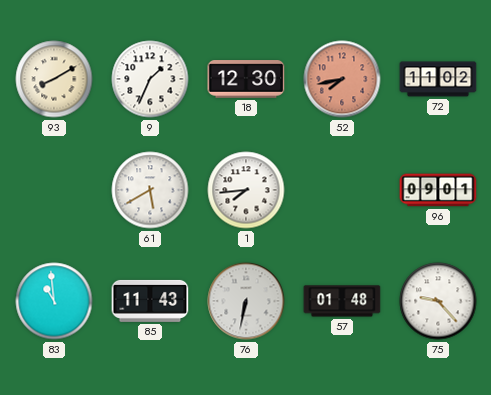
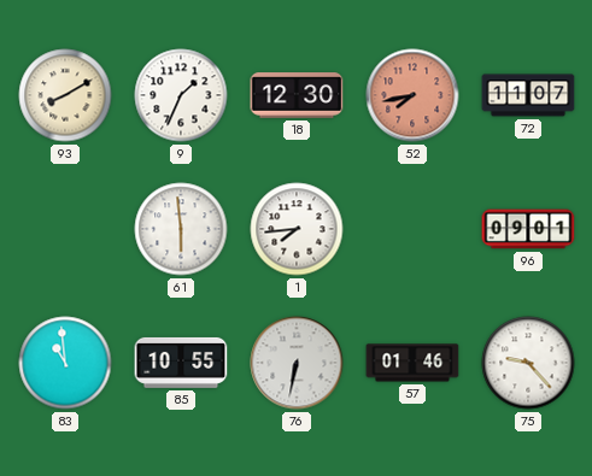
72: 11:02 -> 11:07 (528, 95)
61: 5:40 -> 5:59 (181, 229)
85: 11:43 -> 10:55 (181, 363)
57: 01:48 -> 01:46 (412, 363)
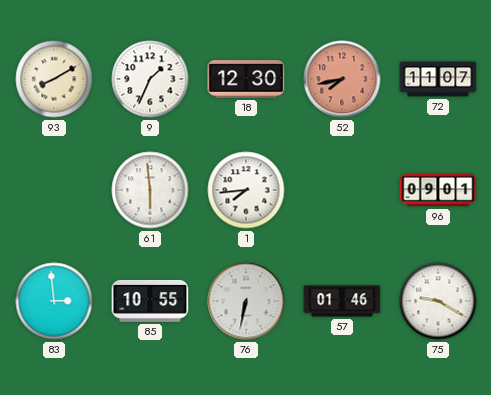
83: 10:59 -> 2:59 (54, 301)
75: 9:23 -> 9:20 (438, 301)
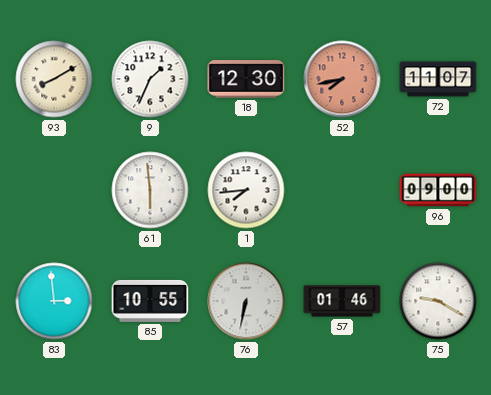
96: 09:01 -> 09:00 (438, 190)
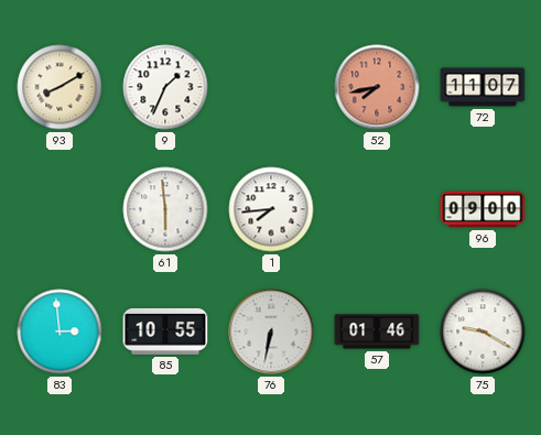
18: 12:30 -> none (246, 79)
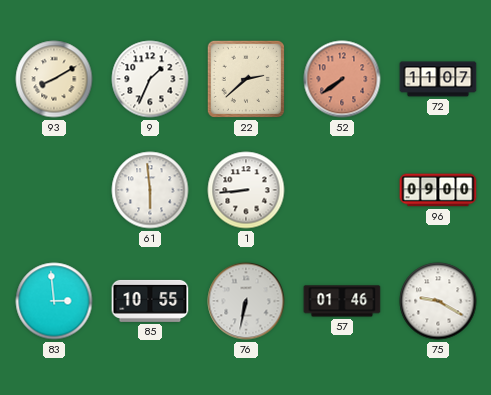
22: none -> 2:38 (246, 79)
52: 7:43 -> 7:39 (342, 79)
1: 7:44 -> 8:44 (246, 190)
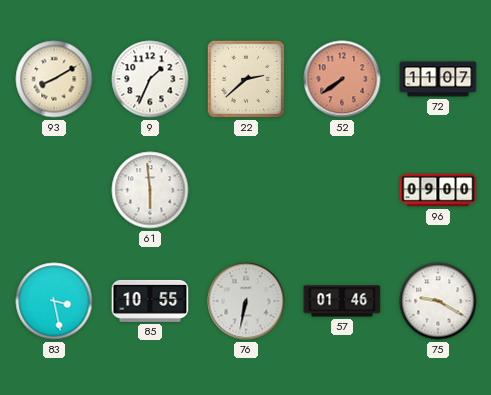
1: 8:44 -> none (246, 190)
83: 2:59 -> 3:28 (54, 301)
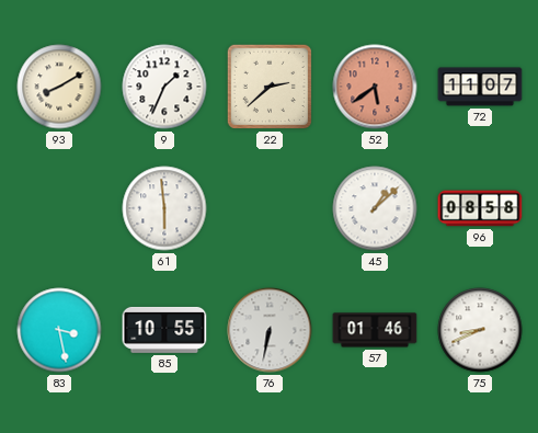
52: 7:39 -> 5:39 (375, 87)
45: none -> 1:08 (375, 208)
96: 09:00 -> 08:58 (480, 208)
75: 9:20 -> 8:41 (480, 330)
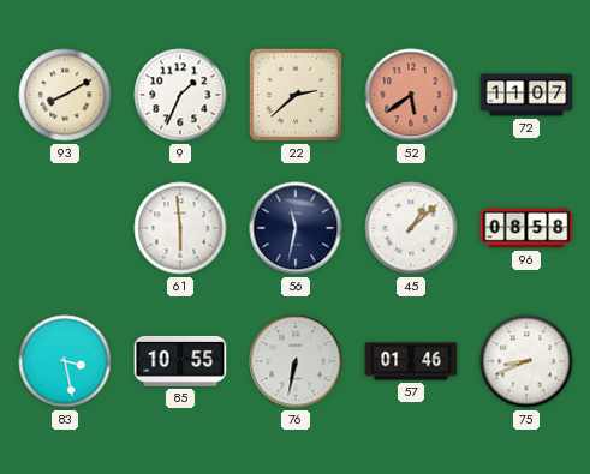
56: none -> 11:32 (296, 228)
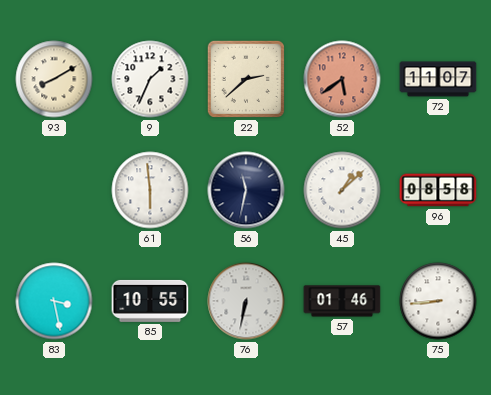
75: 8:41 -> 8:44 (438, 301)
